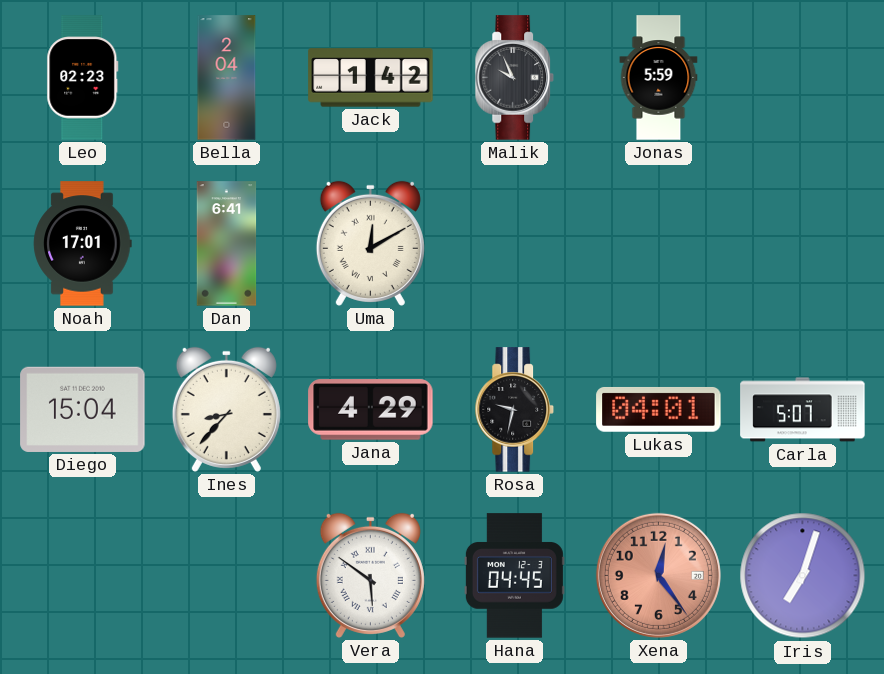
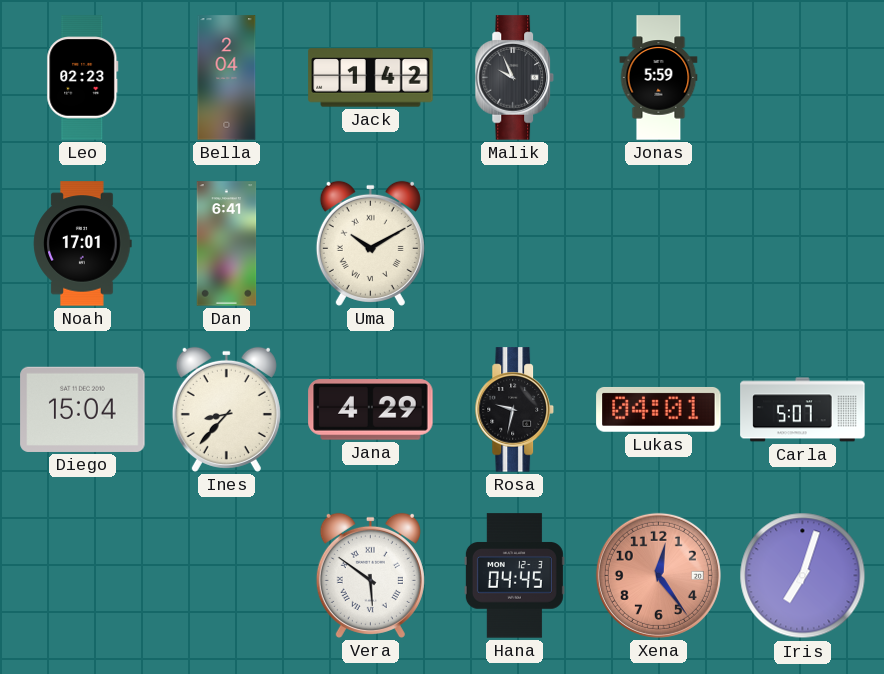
Uma: 12:10 -> 10:10 (370, 243)
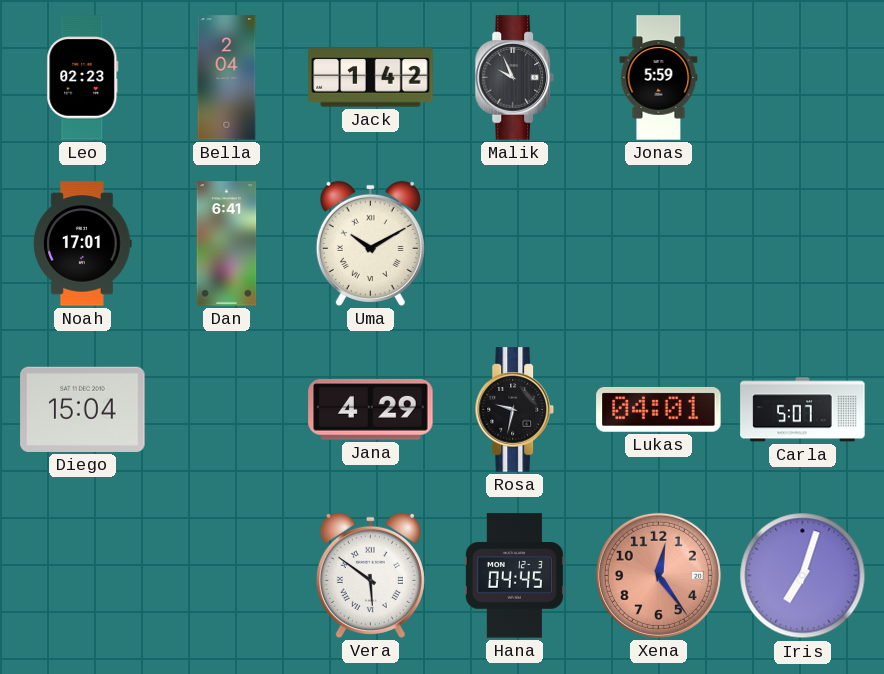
Ines: 8:37 -> none (226, 409)
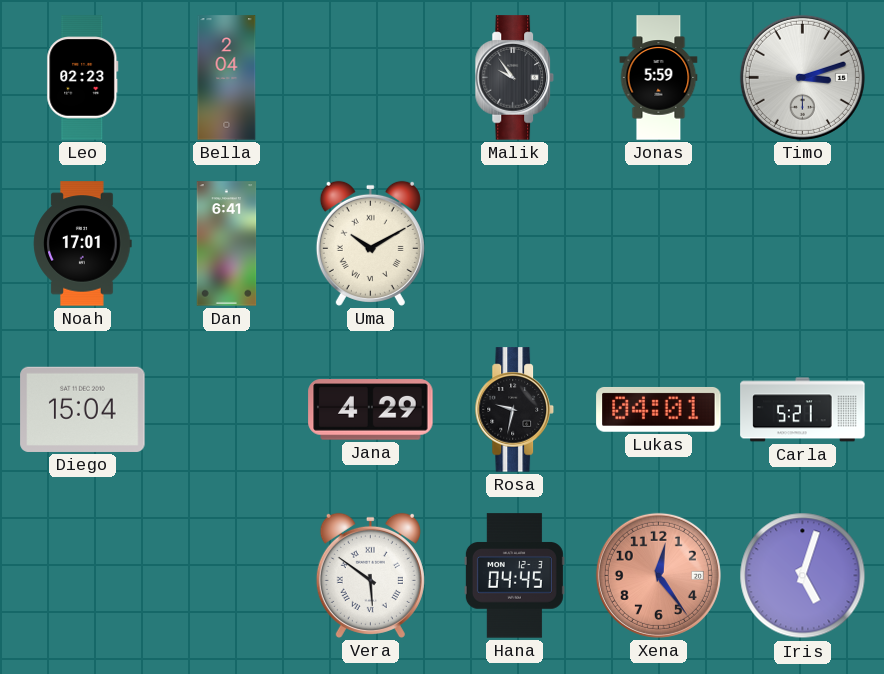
Jack: 1:42 -> none (371, 78)
Malik: 9:56 -> 9:54 (514, 78)
Timo: none -> 3:12 (802, 77)
Carla: 5:07 -> 5:21 (803, 410)
Iris: 7:03 -> 5:03 (803, 576)
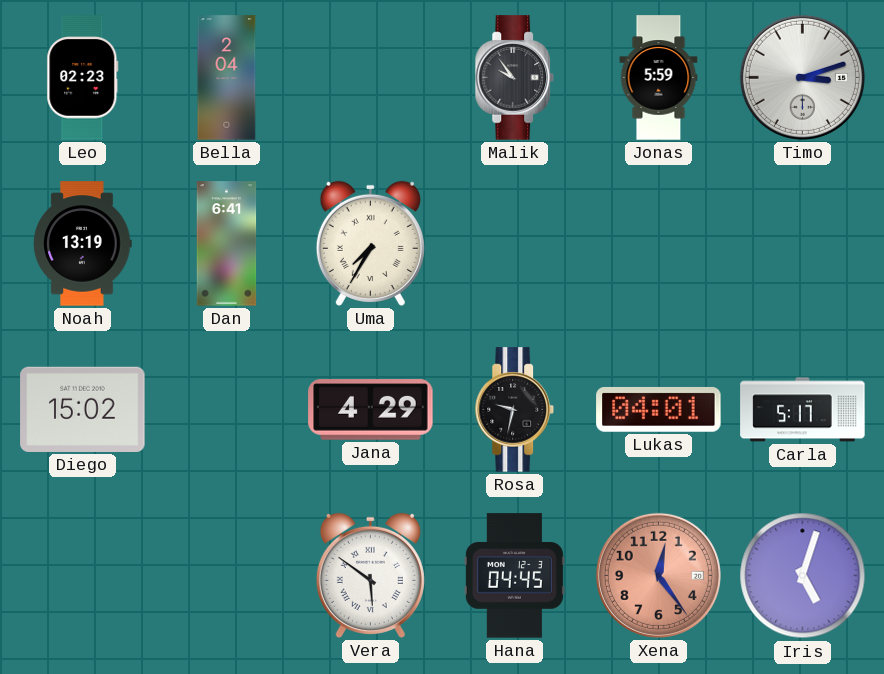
Noah: 17:01 -> 13:19 (83, 244)
Uma: 10:10 -> 7:35 (370, 243)
Diego: 15:04 -> 15:02 (83, 409)
Carla: 5:21 -> 5:17 (803, 410)
